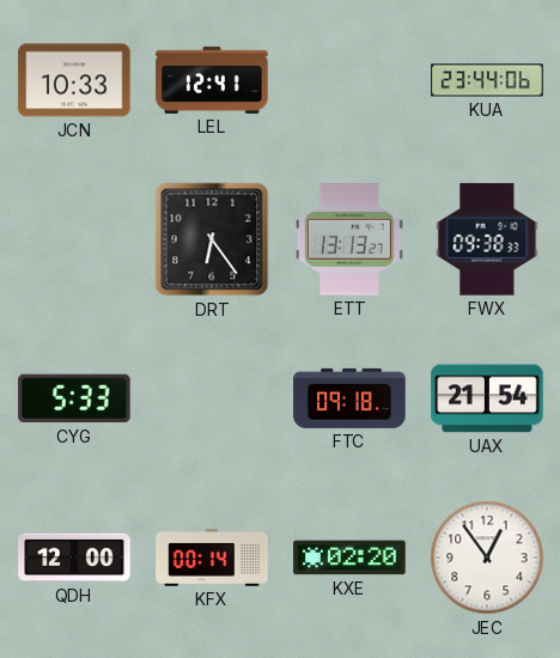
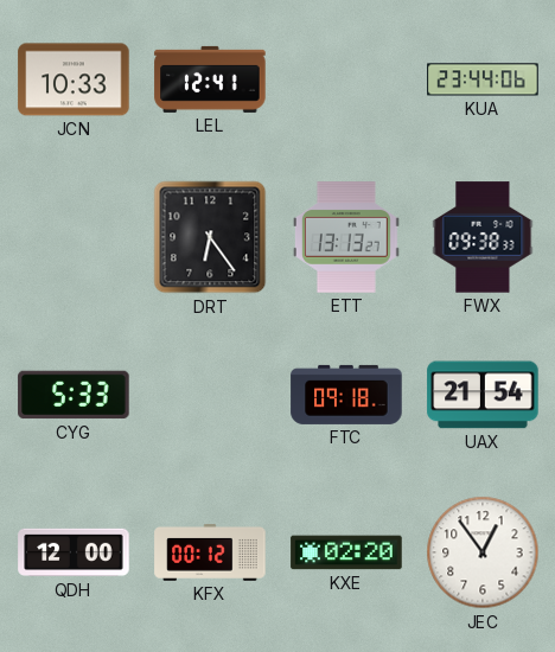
KFX: 00:14 -> 00:12 (210, 552)
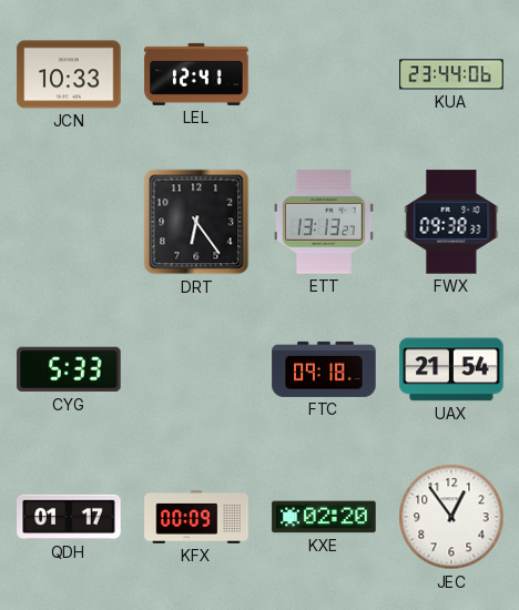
QDH: 12:00 -> 01:17 (69, 517)
KFX: 00:12 -> 00:09 (196, 517)
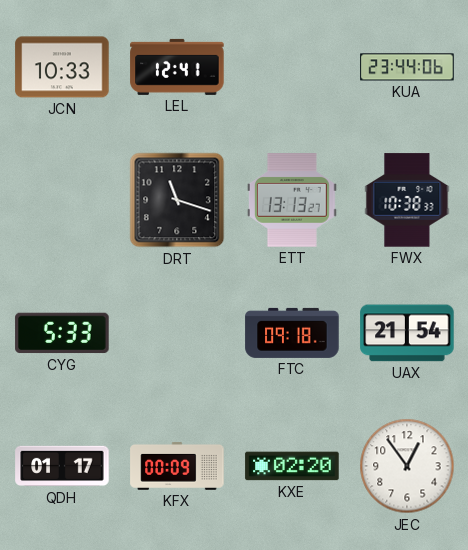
DRT: 6:24 -> 11:18 (177, 200)
FWX: 09:38 -> 10:38 (407, 200)
